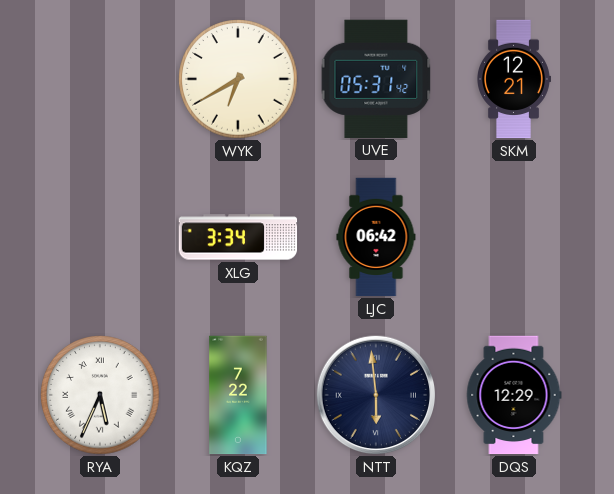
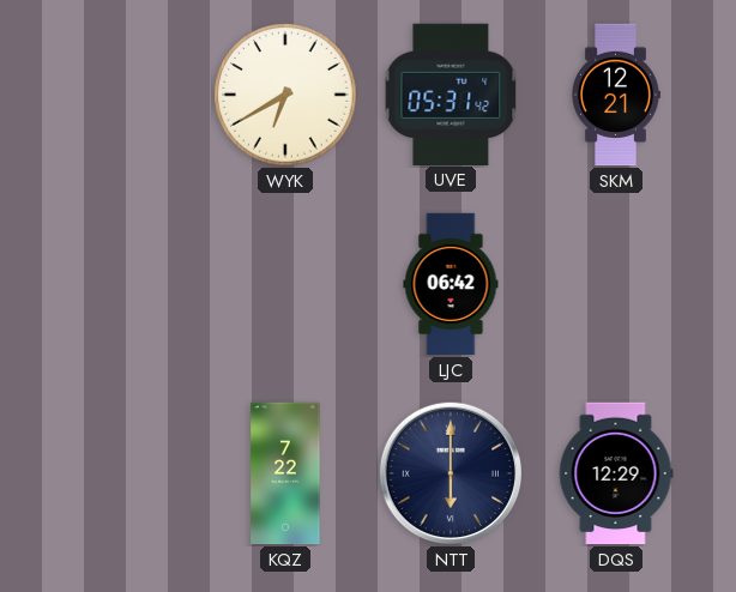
XLG: 3:34 -> none (238, 237)
RYA: 5:34 -> none (100, 395)
NTT: 5:59 -> 6:00 (451, 473)
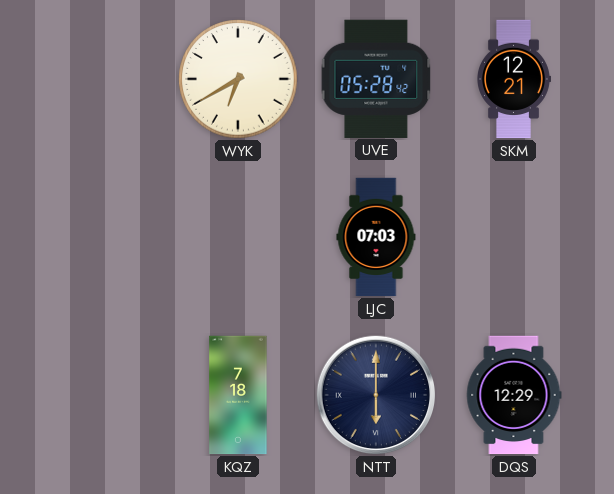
UVE: 05:31 -> 05:28 (376, 78)
LJC: 06:42 -> 07:03 (376, 237)
KQZ: 7:22 -> 7:18 (238, 395)
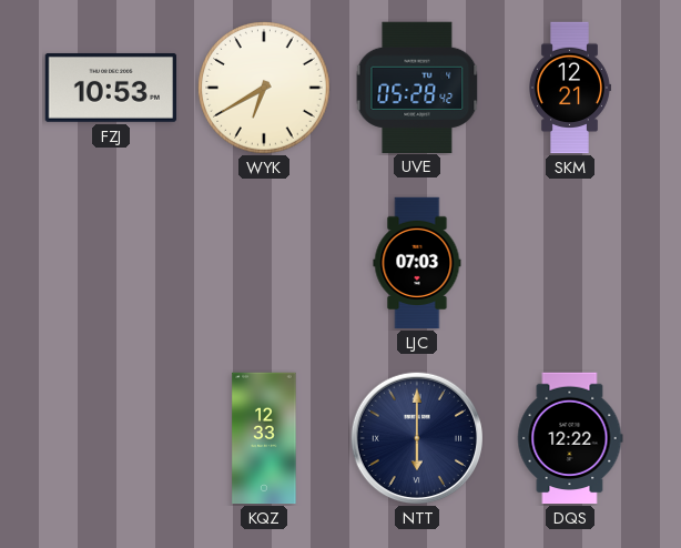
FZJ: none -> 10:53 (110, 88)
KQZ: 7:18 -> 12:33 (264, 438)
DQS: 12:29 -> 12:22 (570, 438)
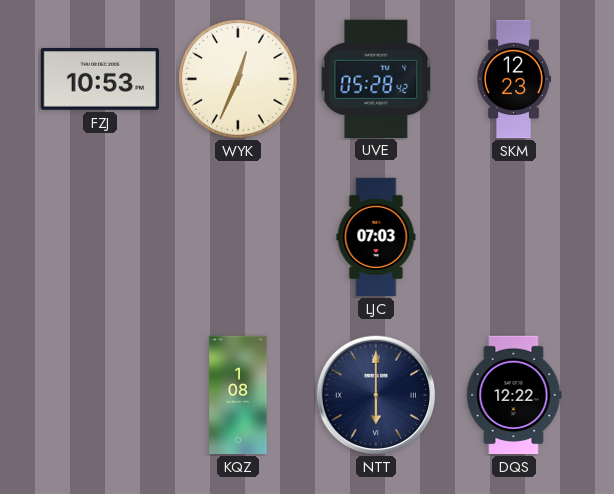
WYK: 6:40 -> 12:34 (238, 79)
SKM: 12:21 -> 12:23 (514, 79)
KQZ: 12:33 -> 1:08 (238, 395)
